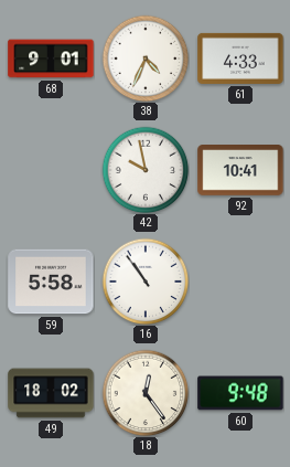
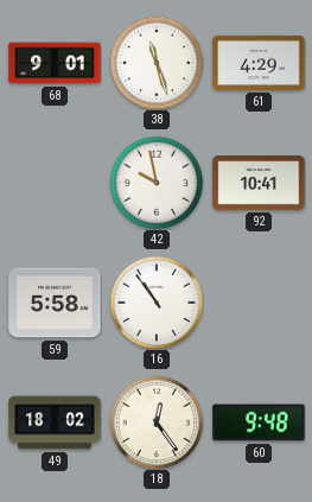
38: 4:34 -> 11:27 (157, 63)
61: 4:33 -> 4:29 (259, 63)
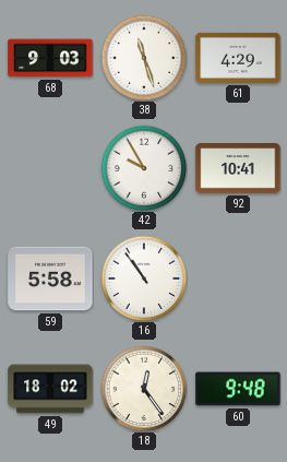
68: 9:01 -> 9:03 (50, 58)
42: 9:58 -> 9:55 (144, 168)
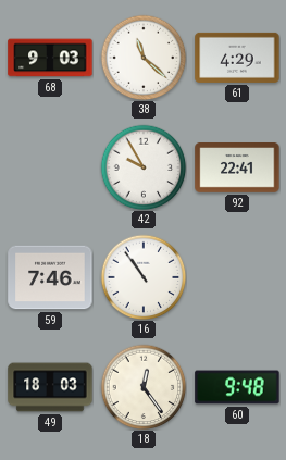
38: 11:27 -> 11:22 (144, 58)
92: 10:41 -> 22:41 (237, 169)
59: 5:58 -> 7:46 (50, 277)
49: 18:02 -> 18:03 (50, 387)
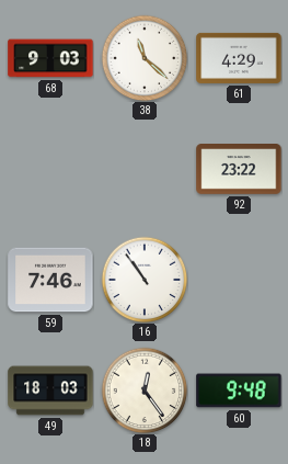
42: 9:55 -> none (144, 167)
92: 22:41 -> 23:22 (239, 170)
